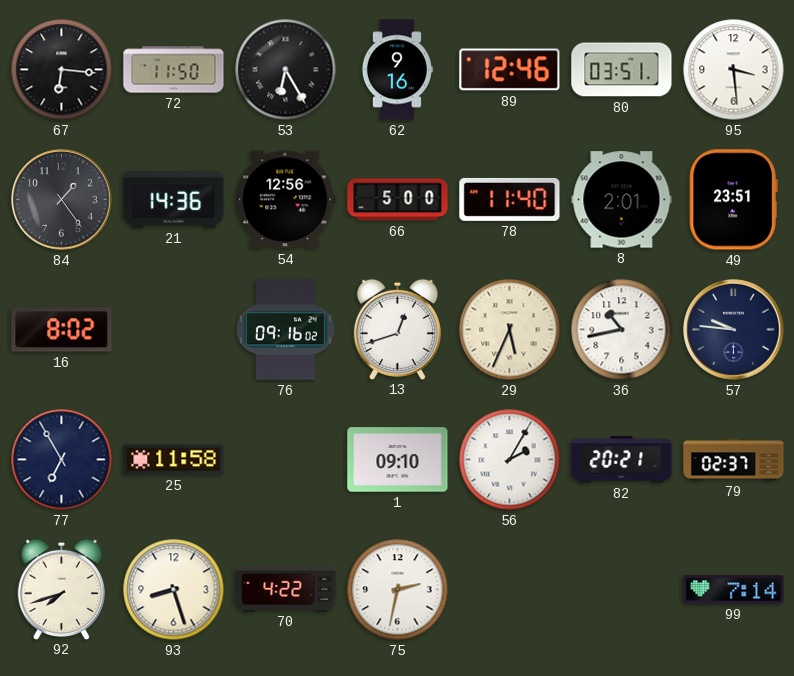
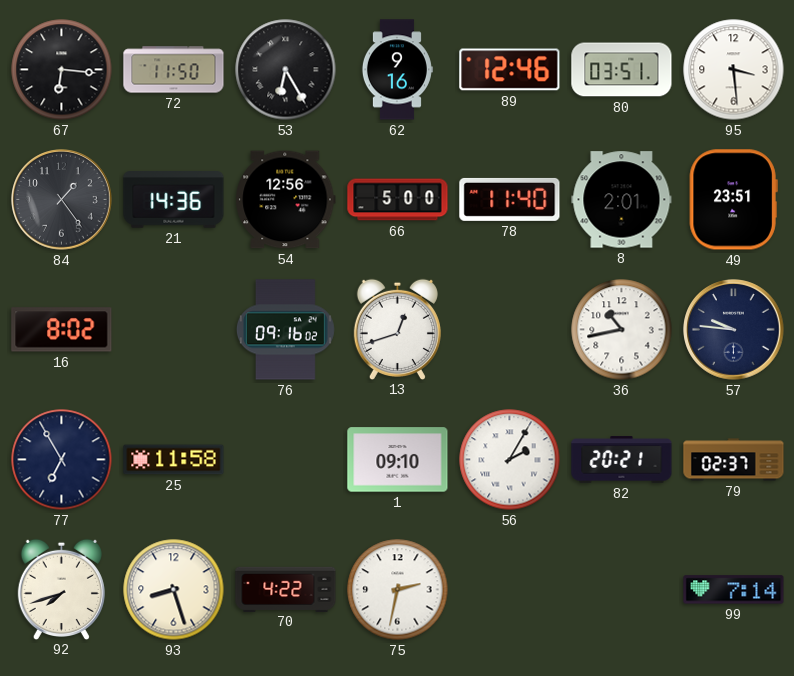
29: 5:34 -> none (510, 330)
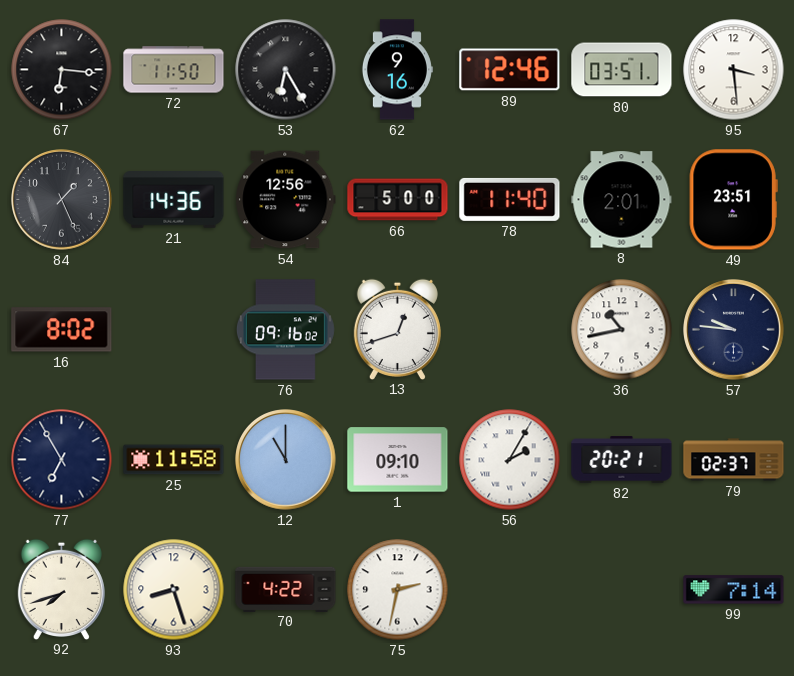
84: 1:24 -> 1:26 (62, 200)
12: none -> 11:00 (286, 460)
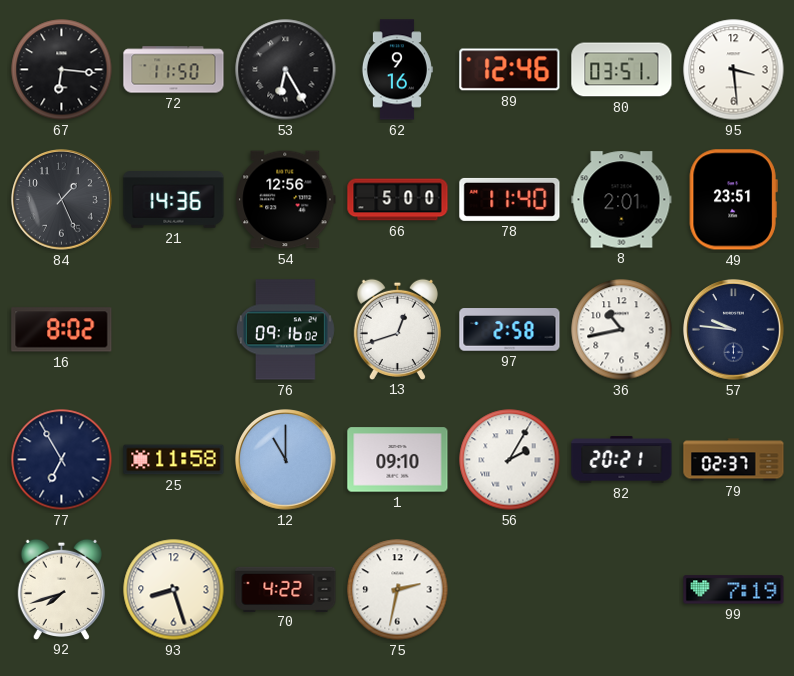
97: none -> 2:58 (510, 330)
99: 7:14 -> 7:19 (734, 590)
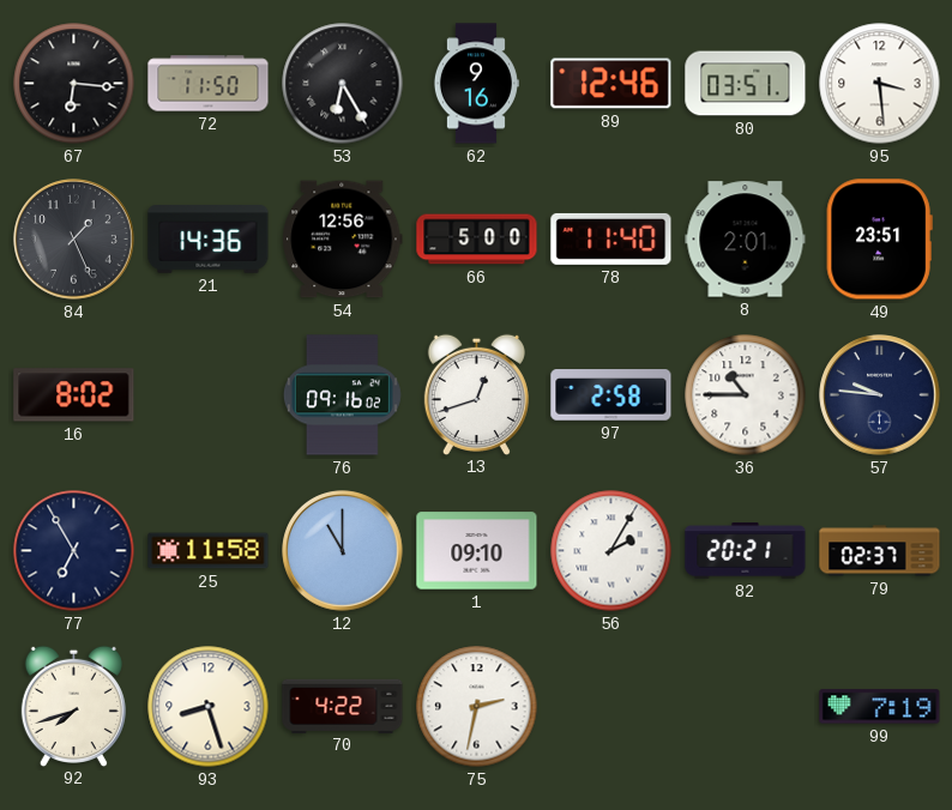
36: 10:43 -> 10:45 (746, 395)
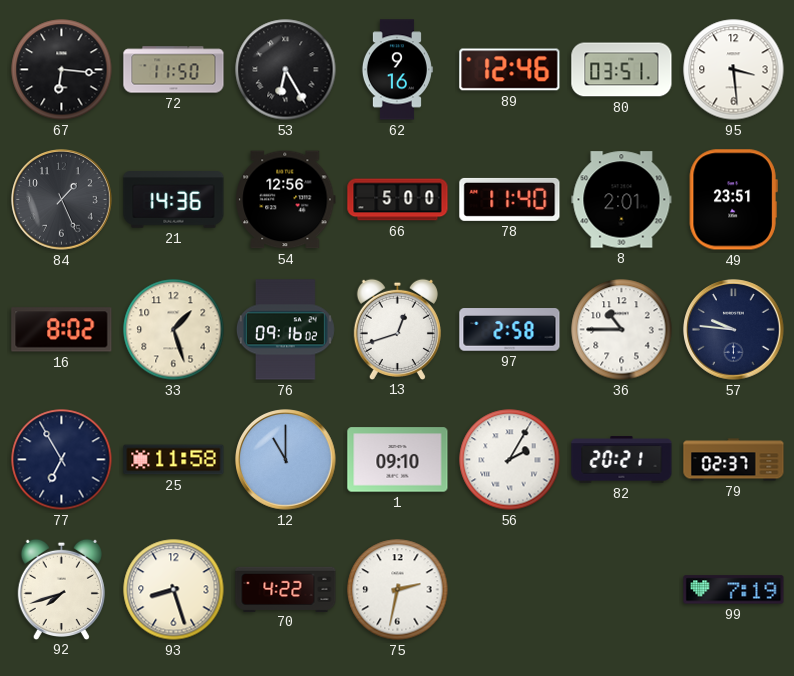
33: none -> 1:27 (174, 330)
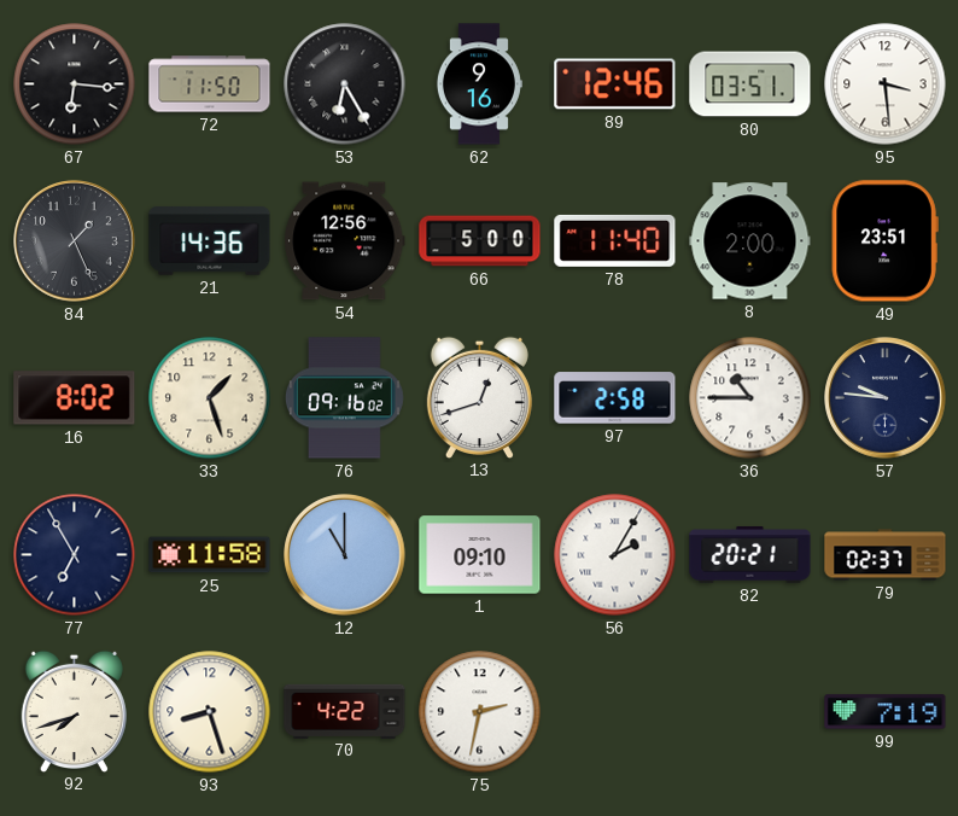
8: 2:01 -> 2:00 (750, 241)
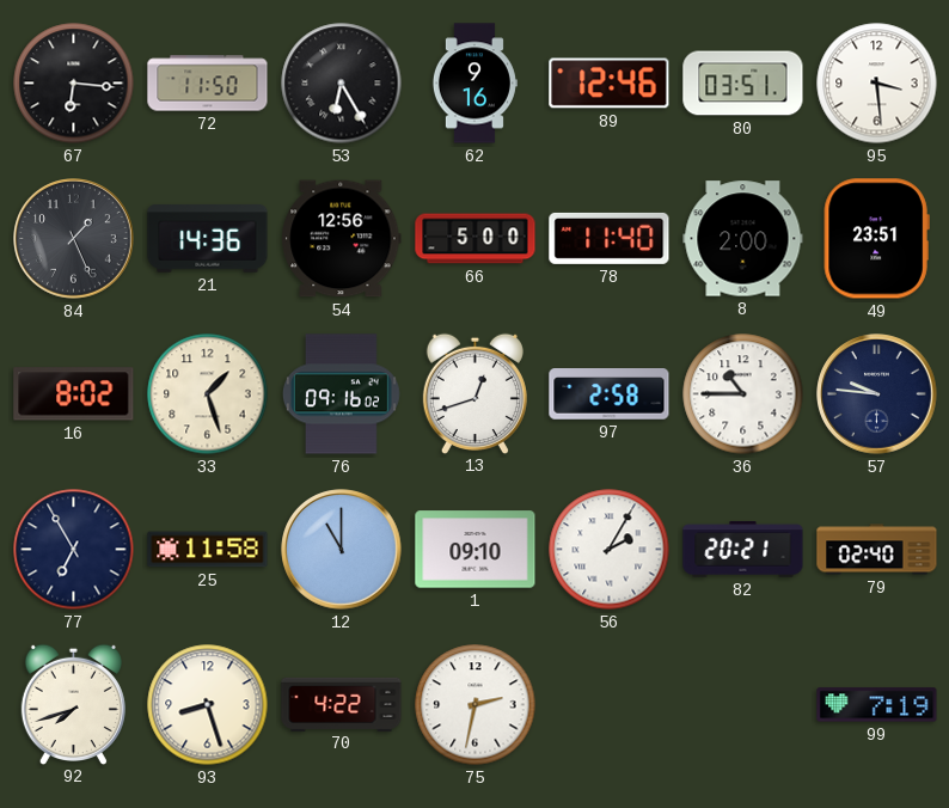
79: 02:37 -> 02:40 (877, 550)
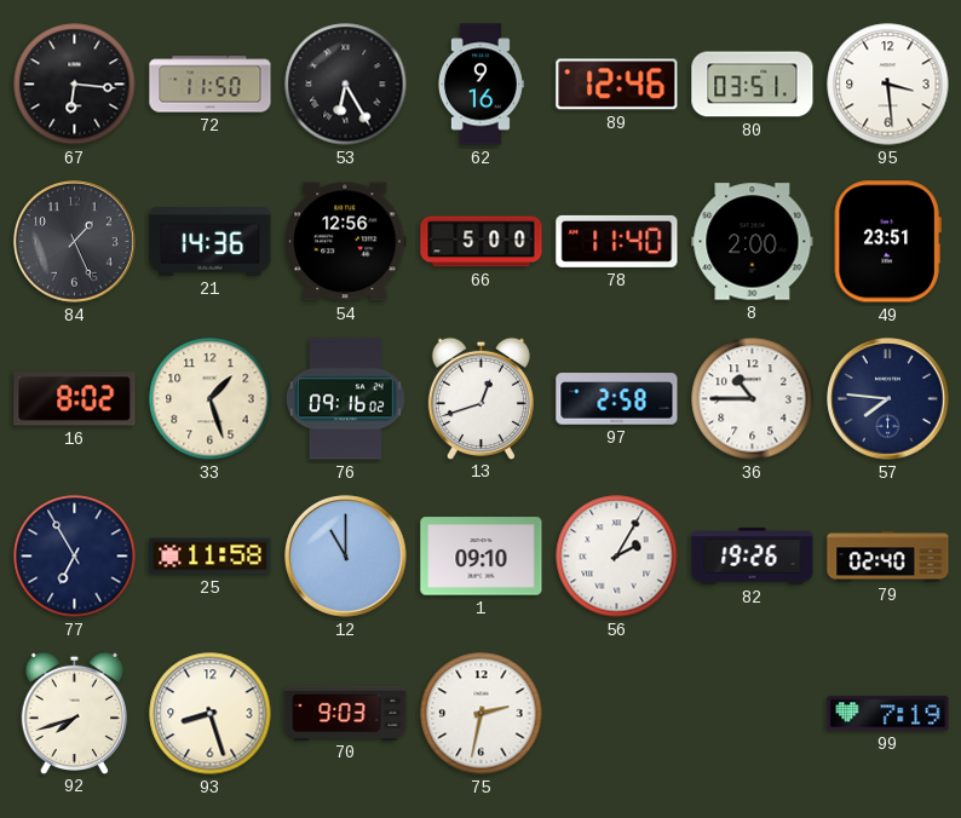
57: 9:46 -> 7:46 (888, 399)
82: 20:21 -> 19:26 (753, 557)
70: 4:22 -> 9:03 (346, 713)
